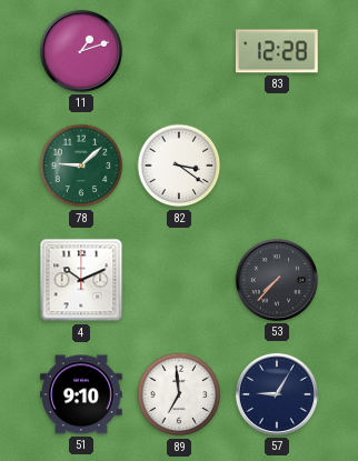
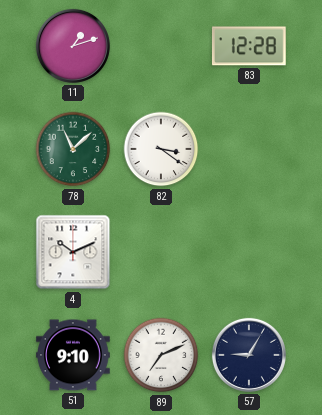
78: 9:08 -> 11:08 (73, 149)
53: 7:37 -> none (277, 280)
89: 6:59 -> 7:11 (161, 355)
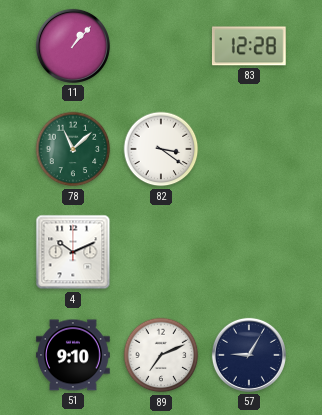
11: 1:12 -> 1:07 (73, 46)
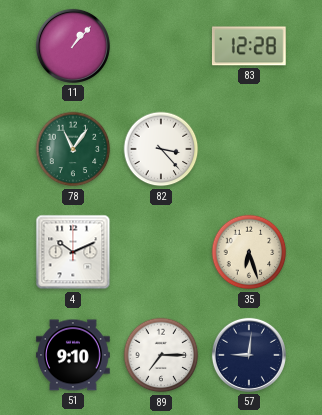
78: 11:08 -> 11:06 (73, 149)
82: 3:21 -> 3:23 (161, 149)
35: none -> 6:27 (249, 252)
89: 7:11 -> 7:15 (161, 355)
57: 9:05 -> 9:01 (249, 355)
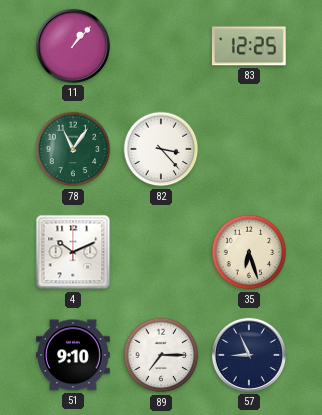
83: 12:28 -> 12:25 (249, 46)
57: 9:01 -> 8:56 (249, 355)
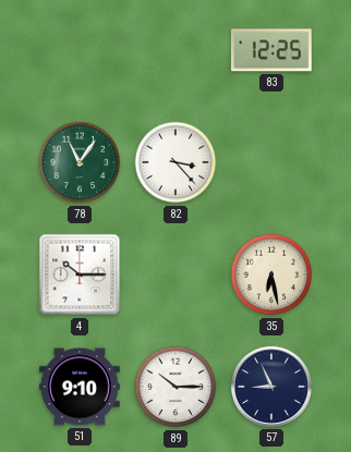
11: 1:07 -> none (73, 46)
4: 10:11 -> 10:15 (80, 274)
35: 6:27 -> 6:28 (271, 274)
89: 7:15 -> 10:15 (175, 387)
